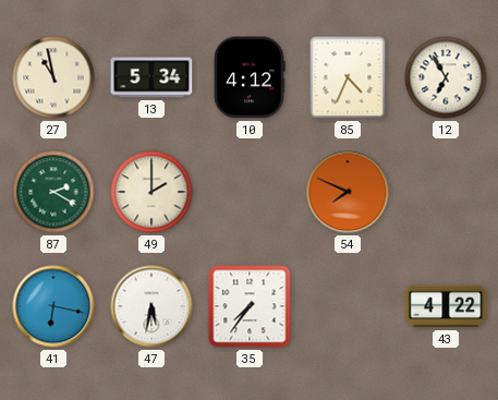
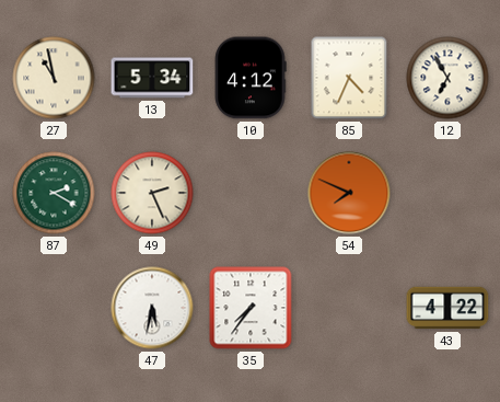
49: 2:00 -> 2:26 (152, 193)
41: 6:17 -> none (53, 306)
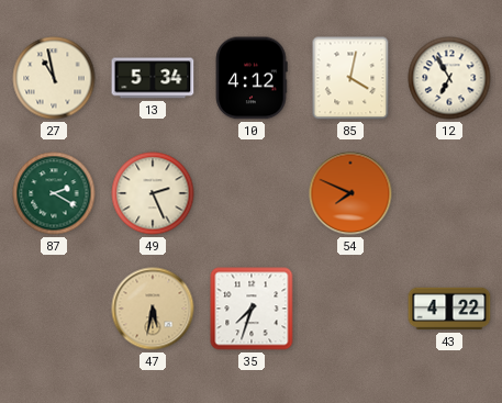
85: 4:34 -> 4:02 (350, 78)
47 dial: white -> champagne (153, 309)
35: 7:36 -> 7:33 (252, 309)
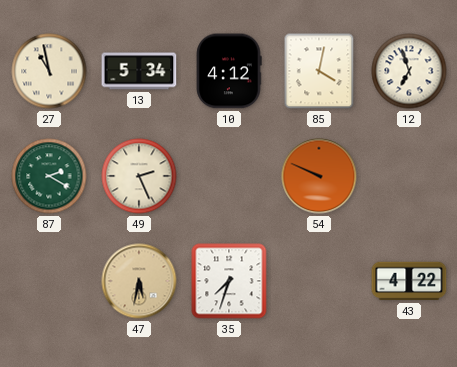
12: 6:55 -> 6:57 (409, 71)
54: 7:49 -> 9:49 (319, 176)
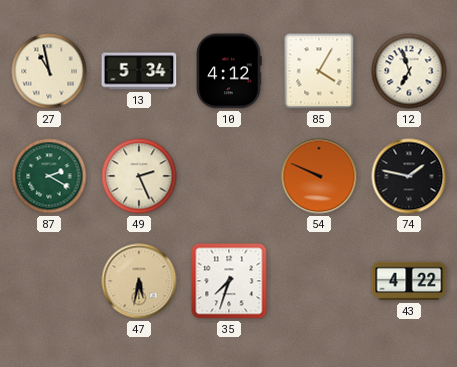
85: 4:02 -> 4:05 (319, 71)
74: none -> 1:47 (409, 176)
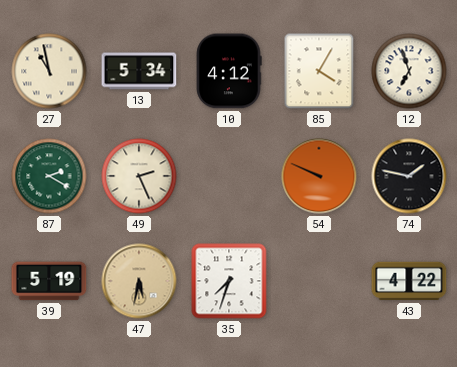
39: none -> 5:19 (49, 281)
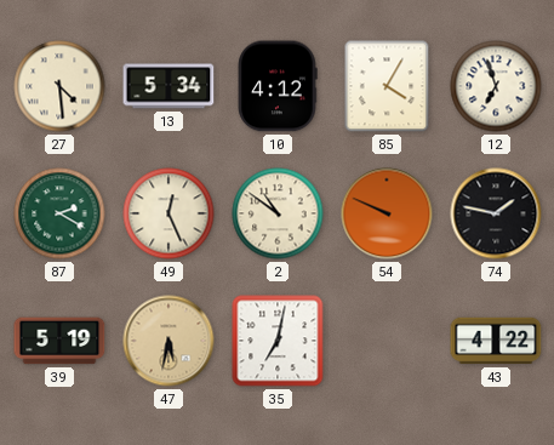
27: 10:58 -> 4:29 (59, 86)
49: 2:26 -> 12:26 (169, 213)
2: none -> 10:51 (278, 213)
35: 7:33 -> 7:02 (278, 341)
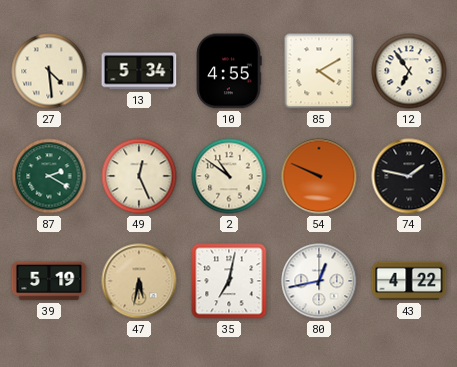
10: 4:12 -> 4:55 (229, 71)
85: 4:05 -> 4:10 (319, 71)
12: 6:57 -> 6:54 (409, 71)
80: none -> 12:43 (319, 281)
